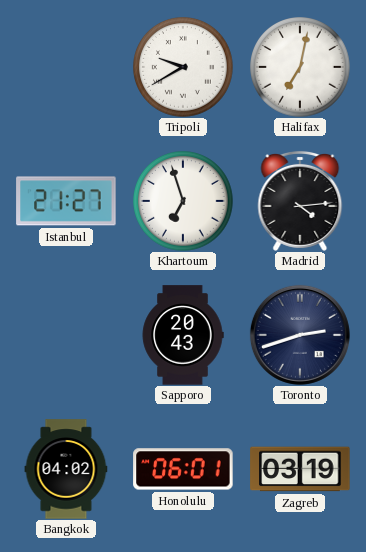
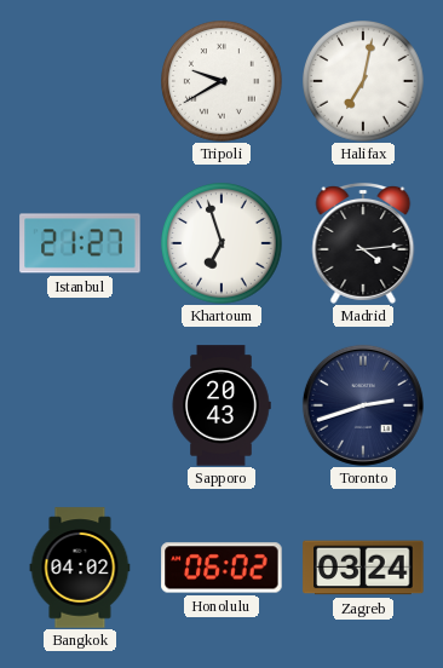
Honolulu: 06:01 -> 06:02 (221, 568)
Zagreb: 03:19 -> 03:24 (363, 568)
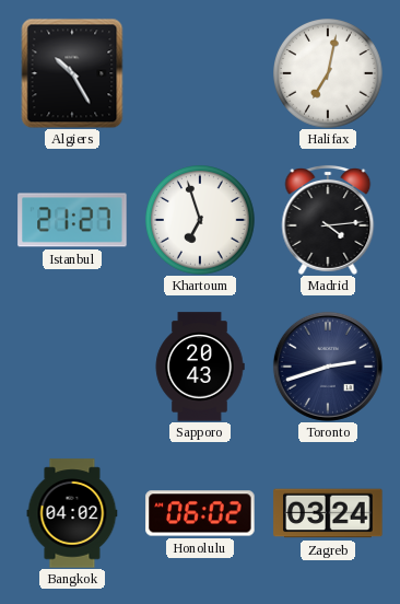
Algiers: none -> 10:25 (72, 73)
Tripoli: 9:40 -> none (223, 82)
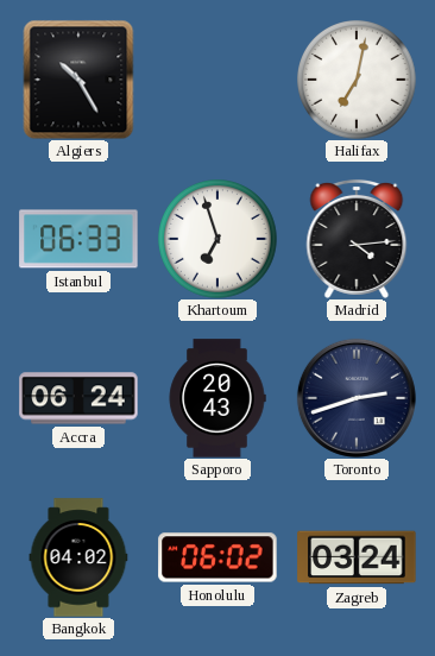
Istanbul: 21:27 -> 06:33 (78, 239)
Accra: none -> 06:24 (78, 398)
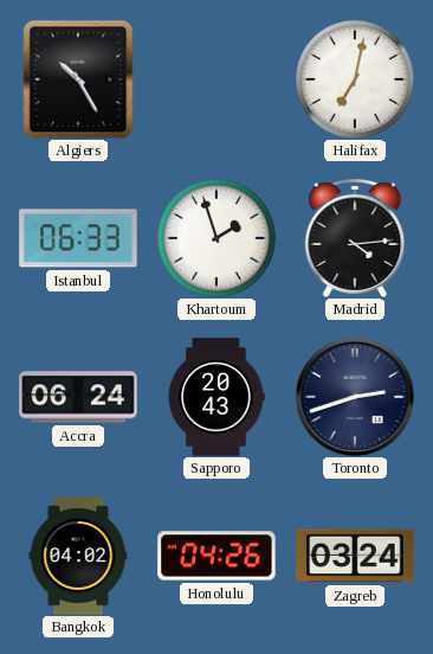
Khartoum: 6:57 -> 1:57 (218, 239)
Honolulu: 06:02 -> 04:26 (217, 556)
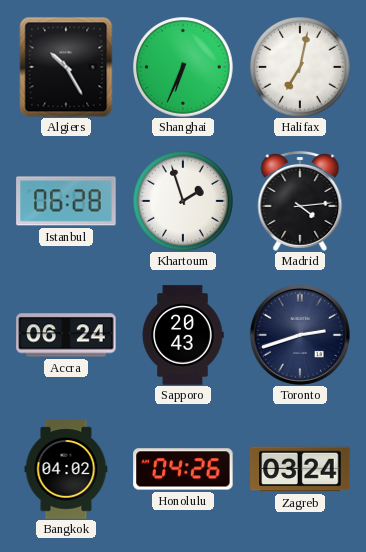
Shanghai: none -> 6:34 (184, 68)
Istanbul: 06:33 -> 06:28 (66, 201)
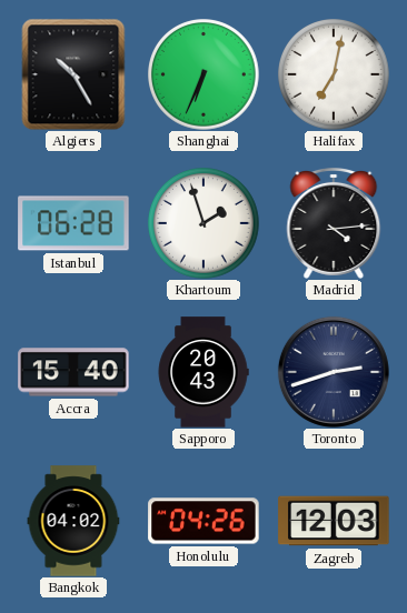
Accra: 06:24 -> 15:40 (73, 372)
Zagreb: 03:24 -> 12:03 (334, 521)
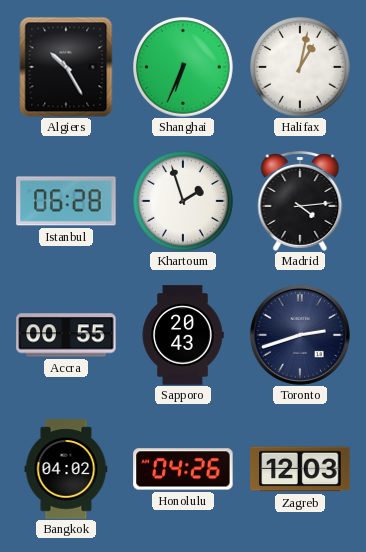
Halifax: 7:02 -> 1:02 (301, 68)
Accra: 15:40 -> 00:55 (66, 335)
